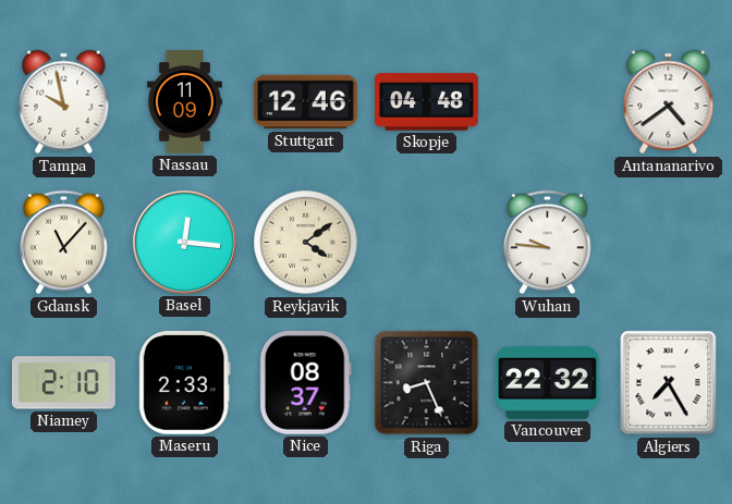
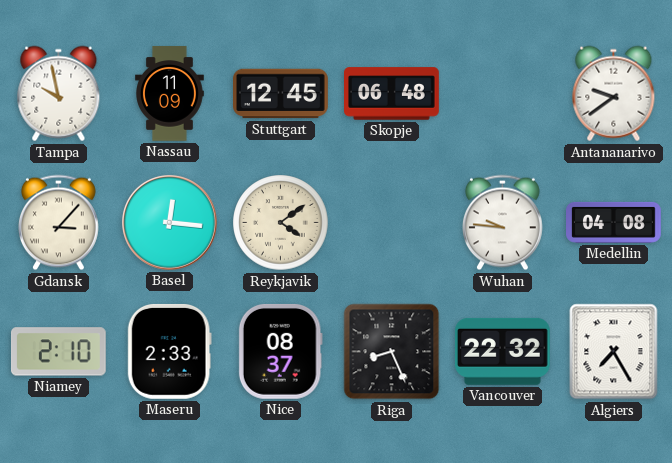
Stuttgart: 12:46 -> 12:45 (281, 94)
Skopje: 04:48 -> 06:48 (392, 94)
Antananarivo: 4:39 -> 9:39 (614, 94)
Gdansk: 11:07 -> 3:07 (58, 223)
Medellin: none -> 04:08 (614, 222)
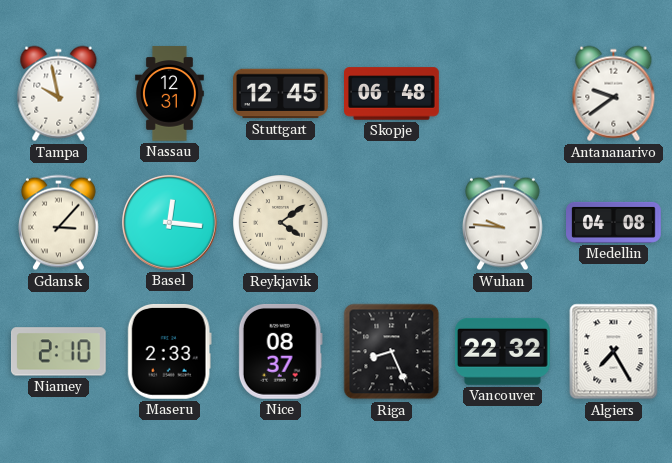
Nassau: 11:09 -> 12:31 (170, 94)
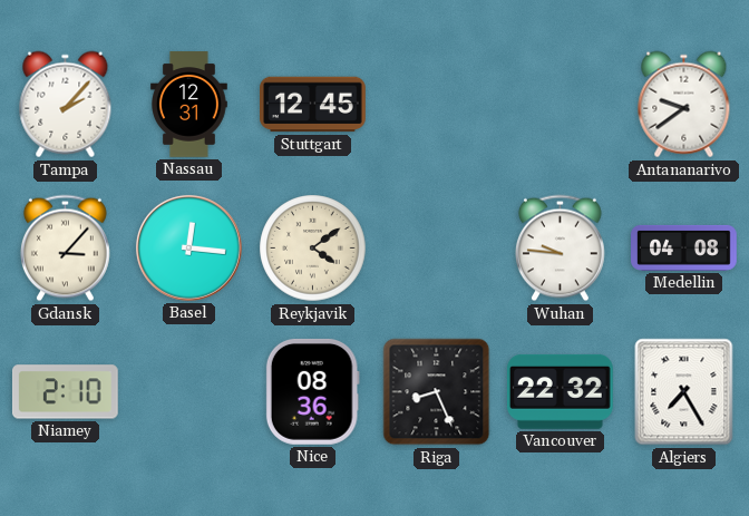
Tampa: 9:58 -> 2:07 (66, 105)
Skopje: 06:48 -> none (392, 94)
Maseru: 2:33 -> none (169, 351)
Nice: 08:37 -> 08:36 (312, 391)
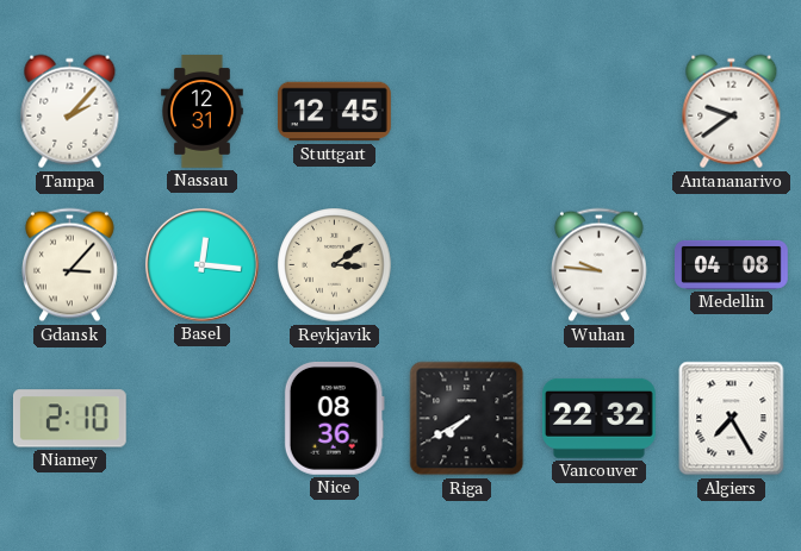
Reykjavik: 4:09 -> 3:09 (335, 265)
Riga: 8:26 -> 7:40 (467, 419)
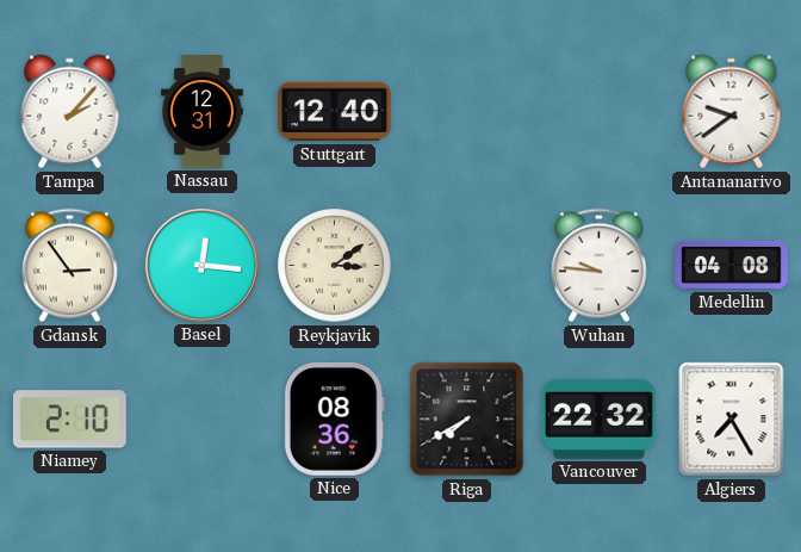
Stuttgart: 12:45 -> 12:40 (335, 112)
Gdansk: 3:07 -> 2:54 (69, 266)
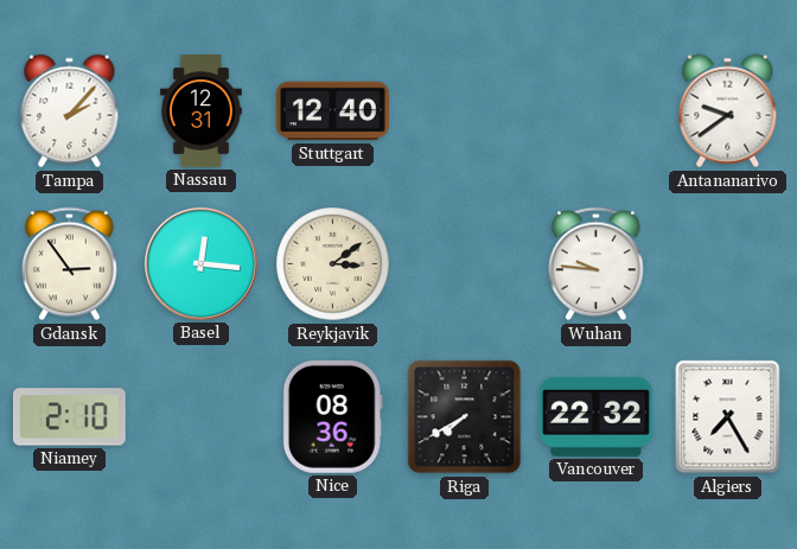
Medellin: 04:08 -> none (732, 265)
